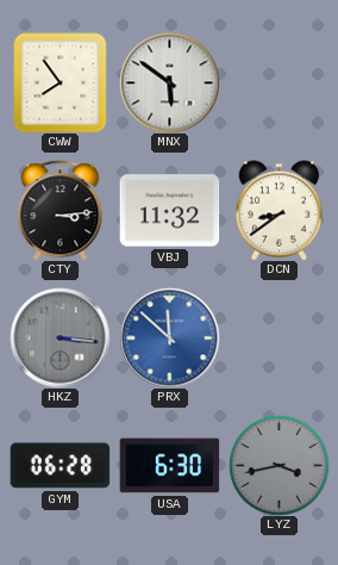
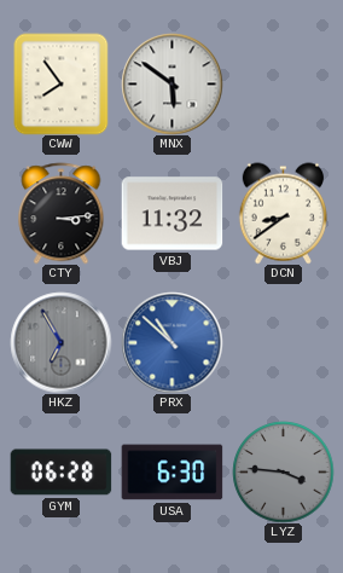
HKZ: 3:16 -> 6:55 (60, 342)
PRX: 11:52 -> 10:52 (171, 342)
LYZ: 3:43 -> 3:46 (283, 471)
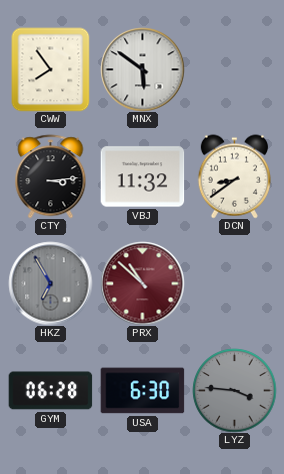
PRX dial: blue -> burgundy (142, 283)
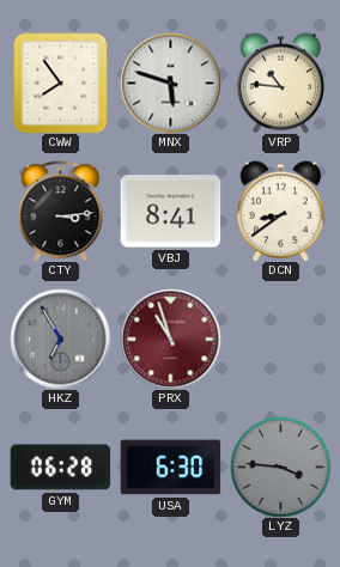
MNX: 5:51 -> 5:48 (170, 83)
VRP: none -> 10:46 (280, 83)
VBJ: 11:32 -> 8:41 (170, 212)
PRX: 10:52 -> 10:57 (170, 339)
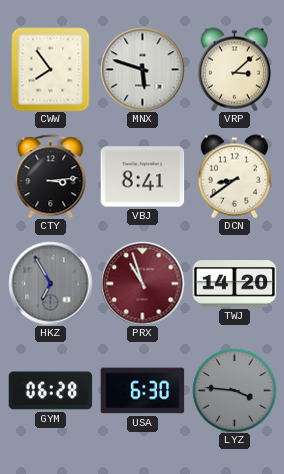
VRP: 10:46 -> 3:08 (234, 69)
TWJ: none -> 14:20 (234, 284)
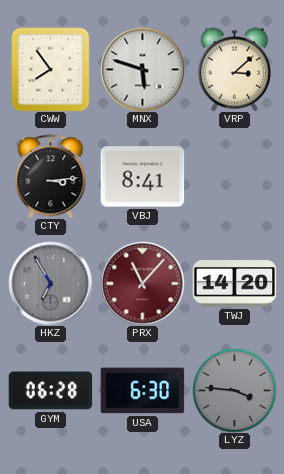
DCN: 8:39 -> none (234, 176)
PRX: 10:57 -> 11:07 (142, 283)
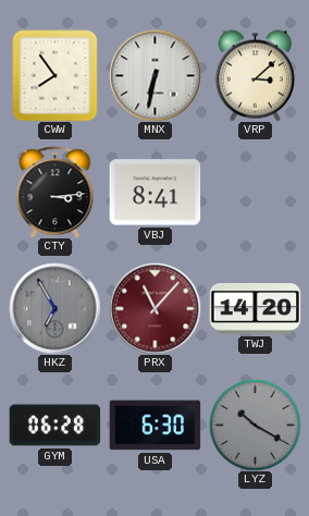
MNX: 5:48 -> 6:32 (154, 75)
LYZ: 3:46 -> 10:20 (255, 425)
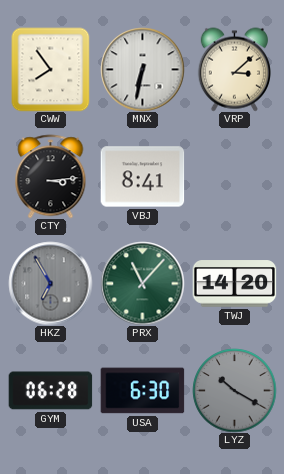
PRX dial: burgundy -> green (142, 283)
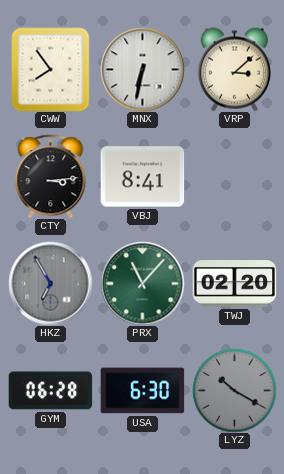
TWJ: 14:20 -> 02:20 (234, 284)
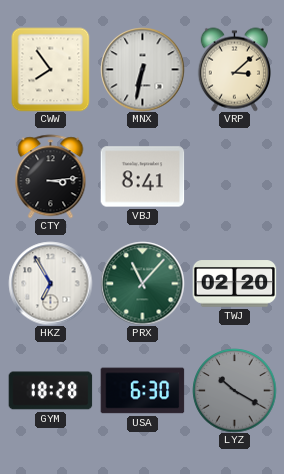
HKZ dial: grey -> white (50, 283)
GYM: 06:28 -> 18:28 (50, 391)
